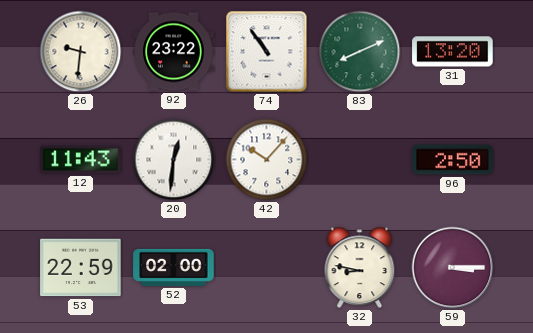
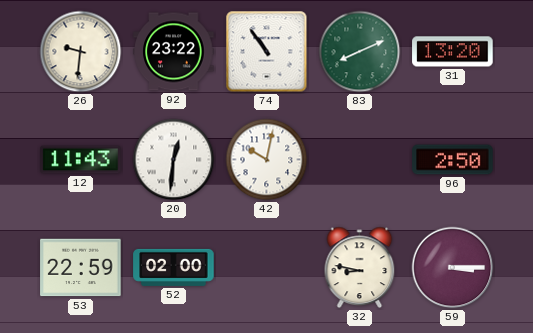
42: 10:07 -> 10:02 (267, 160)
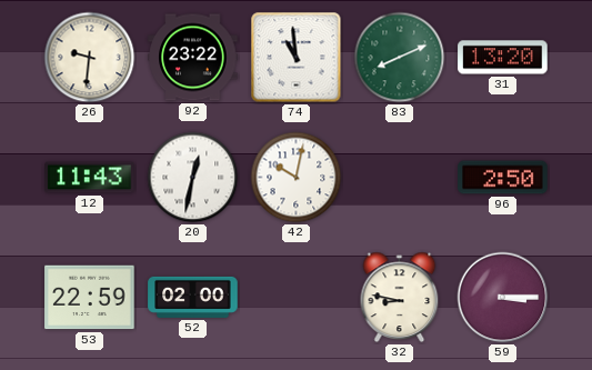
74: 10:54 -> 10:59 (297, 58)
20: 12:31 -> 12:32 (193, 178)
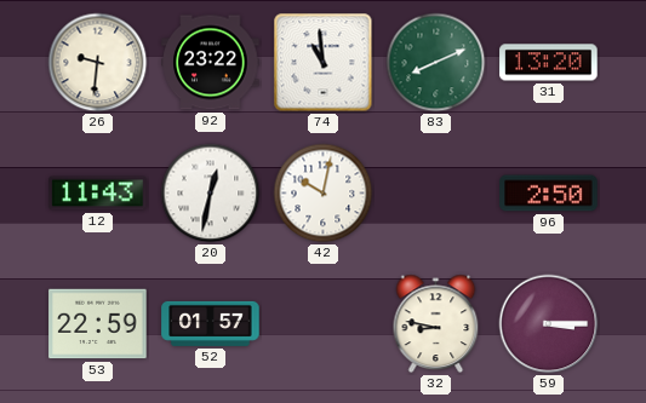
52: 02:00 -> 01:57 (211, 323)
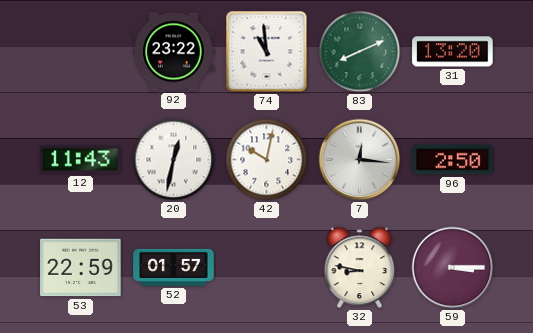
26: 9:31 -> none (98, 63)
7: none -> 12:16 (360, 160)
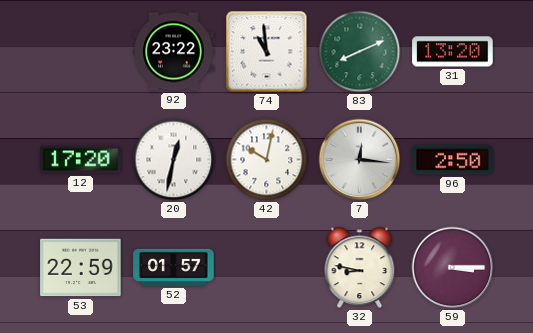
12: 11:43 -> 17:20 (81, 160)
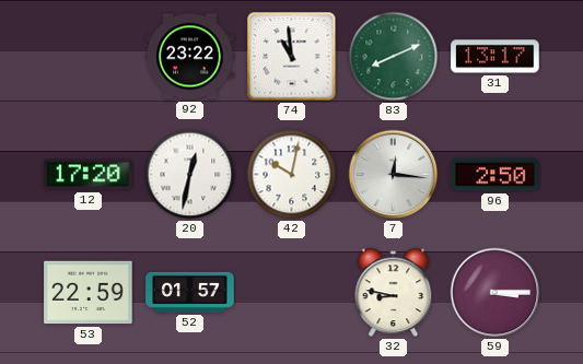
31: 13:20 -> 13:17 (495, 57)
